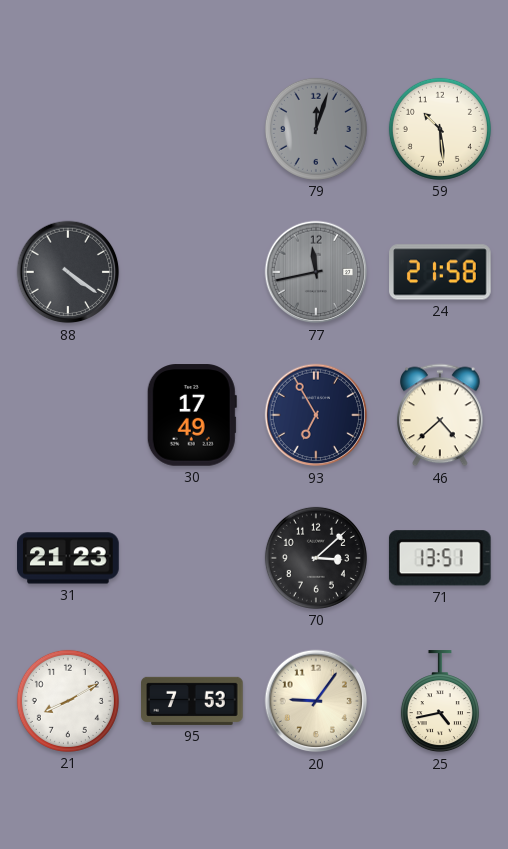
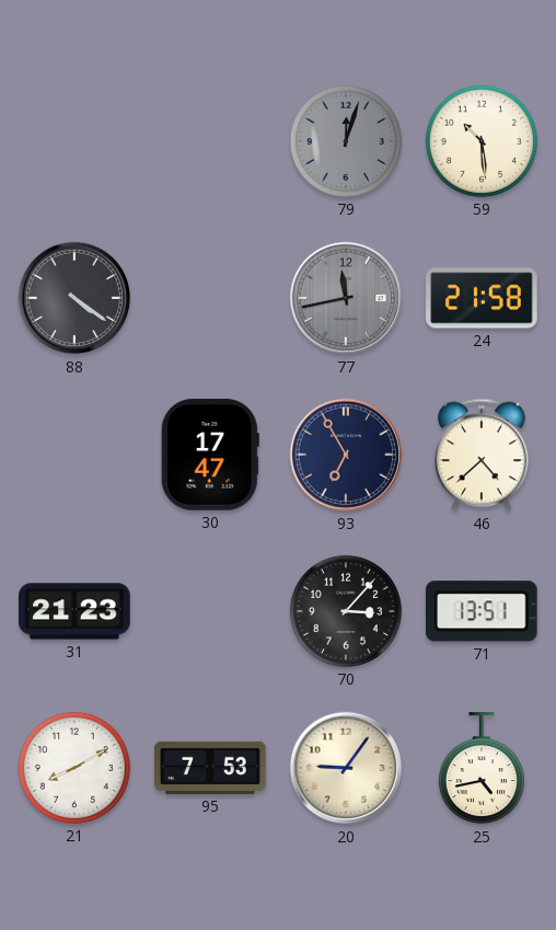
30: 17:49 -> 17:47 (210, 455)
70: 3:08 -> 3:07 (346, 611)
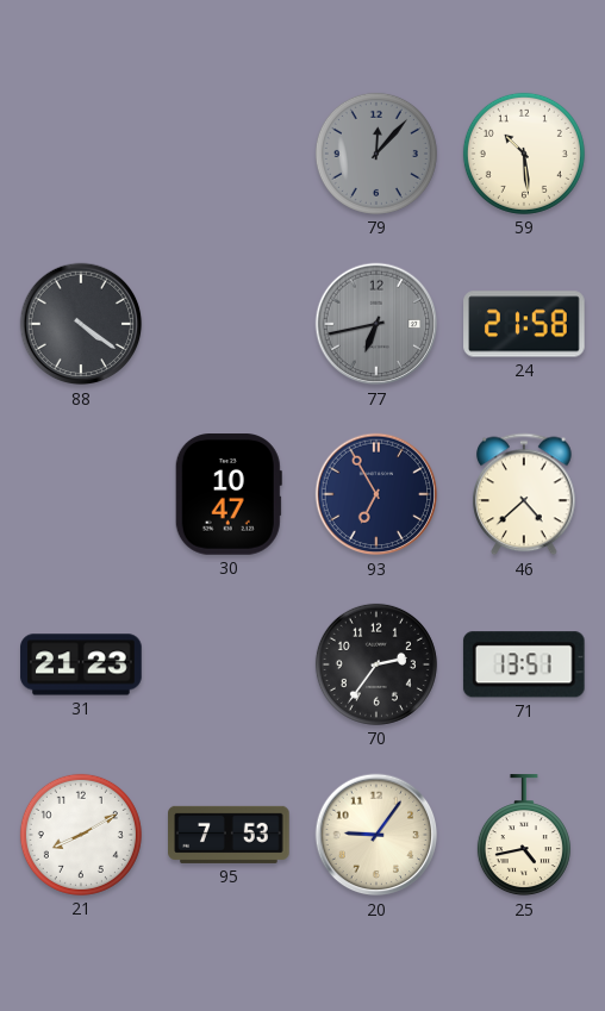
79: 12:03 -> 12:07 (376, 154)
77: 11:43 -> 6:43 (376, 324)
30: 17:47 -> 10:47 (229, 494)
70: 3:07 -> 2:36 (376, 664)
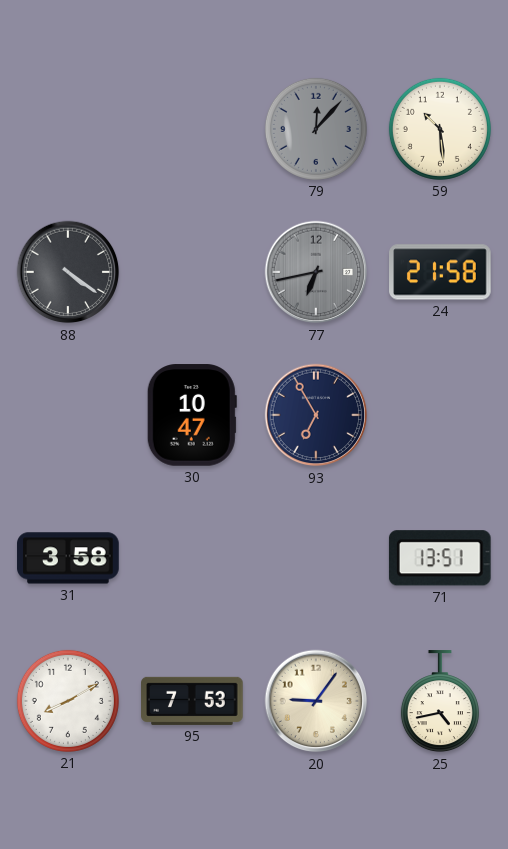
46: 4:38 -> none (524, 494)
31: 21:23 -> 3:58 (68, 558)
70: 2:36 -> none (376, 664)
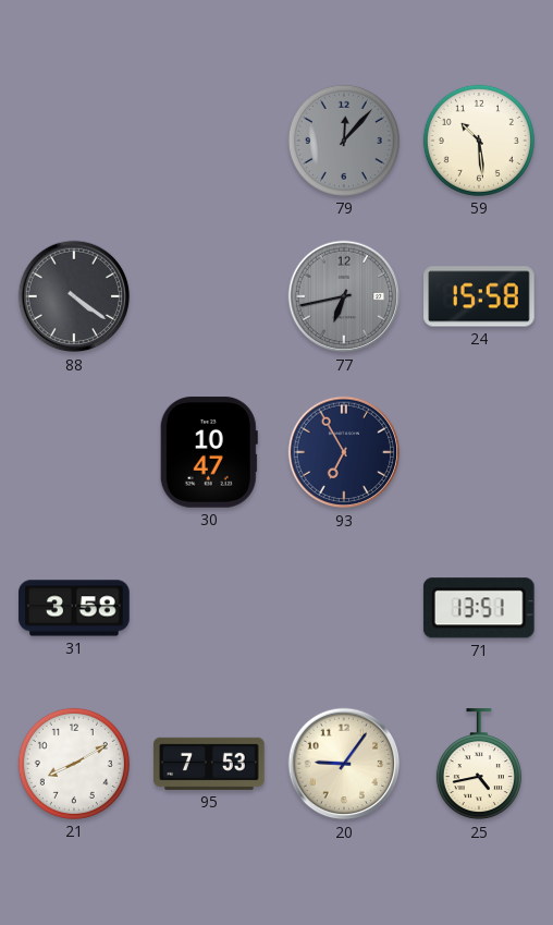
24: 21:58 -> 15:58 (479, 296)
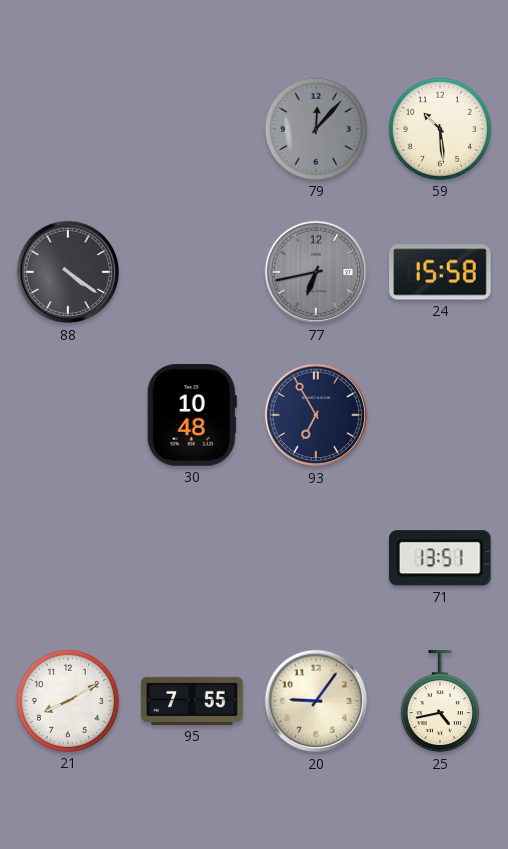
30: 10:47 -> 10:48 (192, 415)
31: 3:58 -> none (74, 608)
95: 7:53 -> 7:55 (192, 701)
